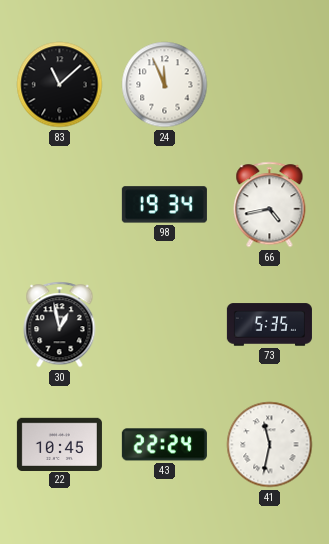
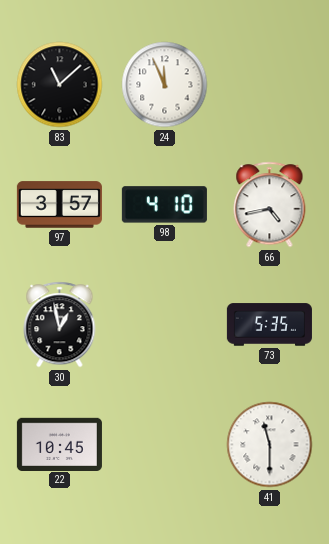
97: none -> 3:57 (59, 205)
98: 19:34 -> 4:10 (164, 205)
43: 22:24 -> none (164, 445)
41: 11:32 -> 11:30 (270, 445)
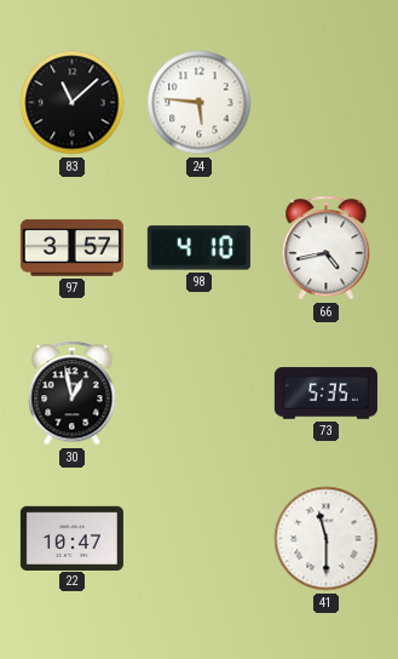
24: 11:56 -> 5:46 (200, 103)
22: 10:45 -> 10:47 (71, 538)
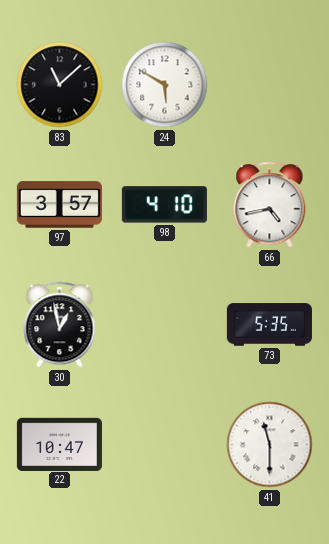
24: 5:46 -> 5:50 (165, 85)
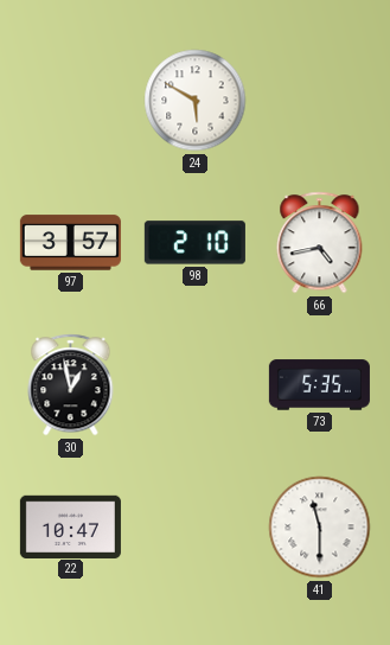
83: 11:08 -> none (60, 85)
98: 4:10 -> 2:10 (194, 243)
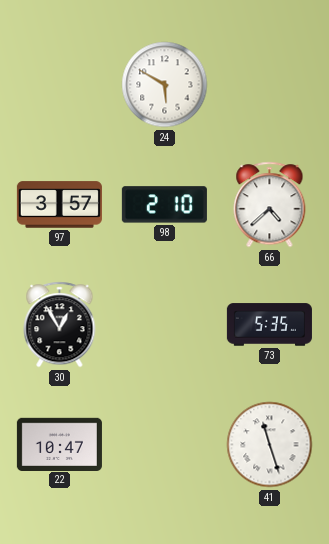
66: 4:43 -> 4:38 (270, 205)
30: 12:58 -> 12:55 (60, 325)
41: 11:30 -> 11:27 (270, 445)
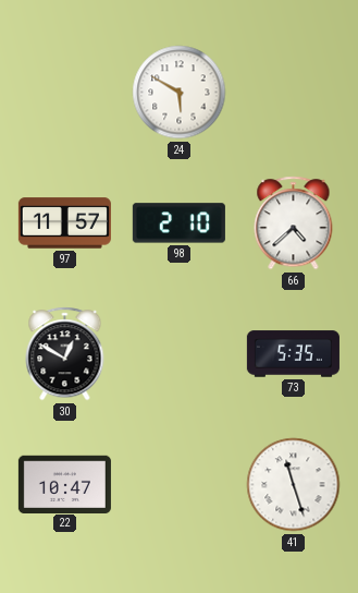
97: 3:57 -> 11:57 (64, 223)
30: 12:55 -> 12:50 (65, 354)
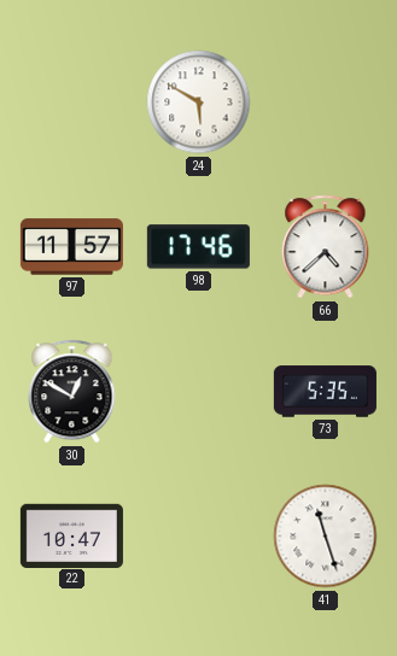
98: 2:10 -> 17:46 (198, 247)
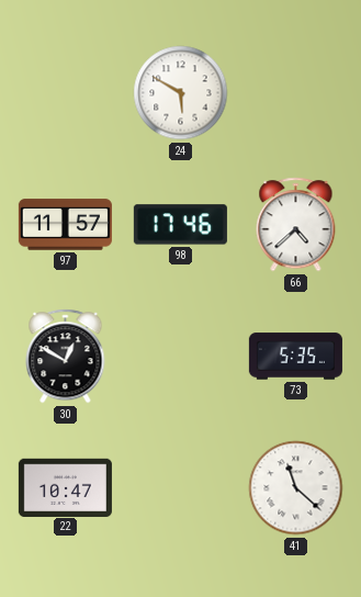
41: 11:27 -> 11:22 (296, 488)
